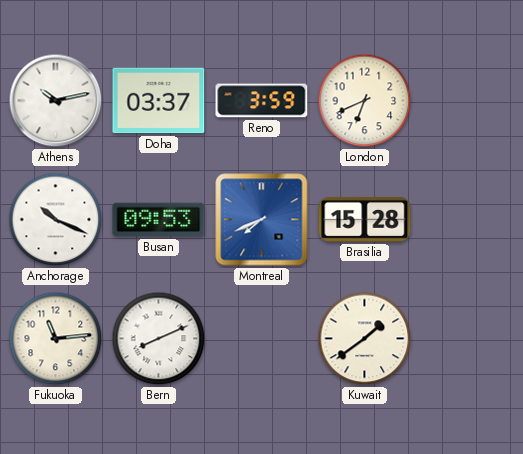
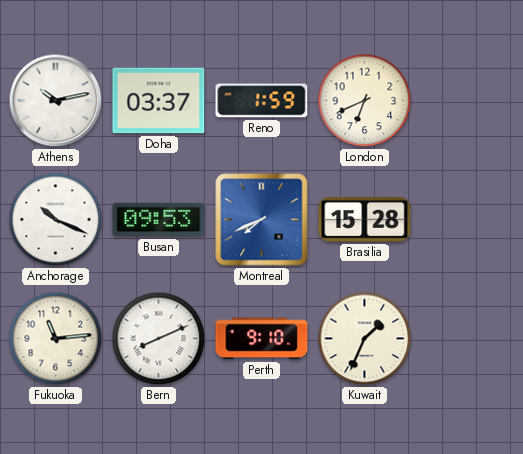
Reno: 3:59 -> 1:59 (262, 101)
Perth: none -> 9:10 (262, 339)
Kuwait: 1:39 -> 1:34 (365, 339)
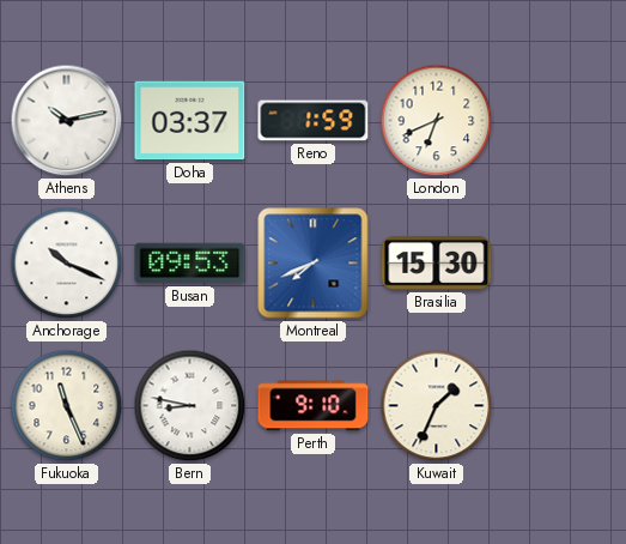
Brasilia: 15:28 -> 15:30 (437, 262)
Fukuoka: 11:14 -> 11:26 (67, 406)
Bern: 8:11 -> 8:47 (190, 406)
